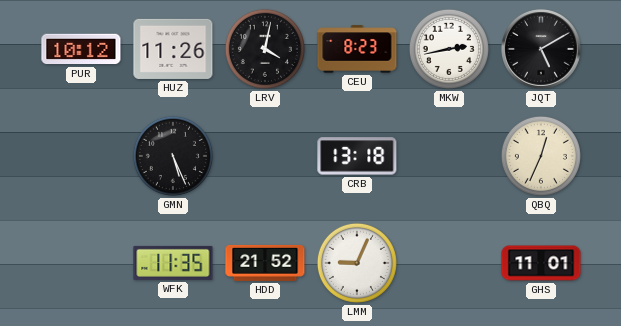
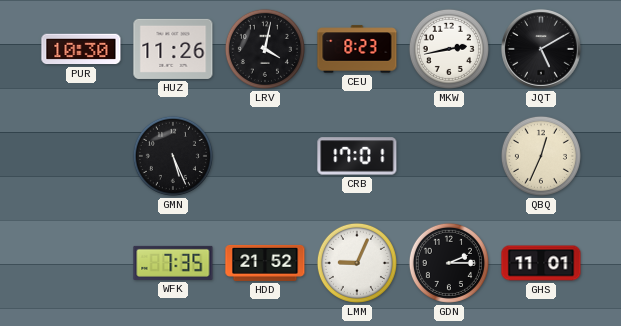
PUR: 10:12 -> 10:30 (81, 49)
CRB: 13:18 -> 17:01 (357, 156)
WFK: 11:35 -> 7:35 (173, 263)
GDN: none -> 2:15 (449, 263)
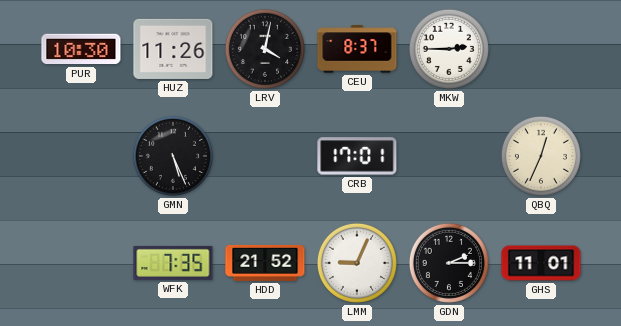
CEU: 8:23 -> 8:37 (357, 49)
MKW: 2:43 -> 2:45 (449, 49)
JQT: 5:10 -> none (542, 50)
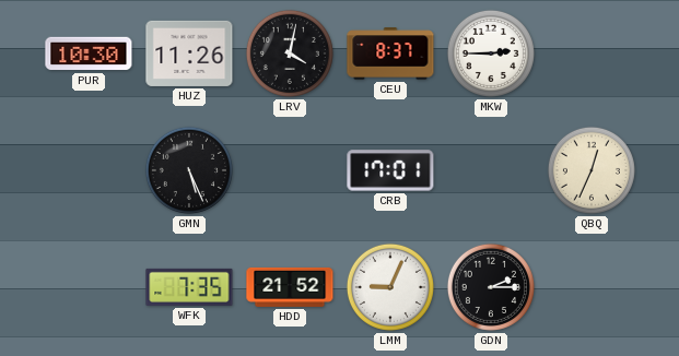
GHS: 11:01 -> none (541, 263)
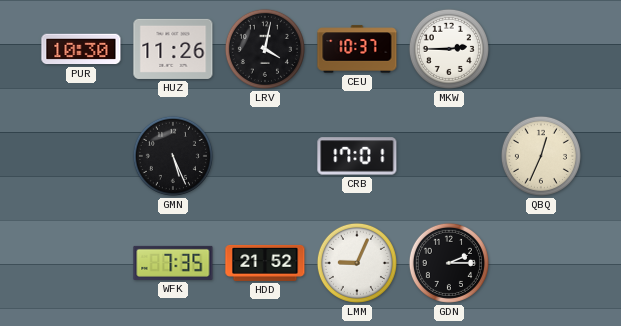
CEU: 8:37 -> 10:37 (357, 49)
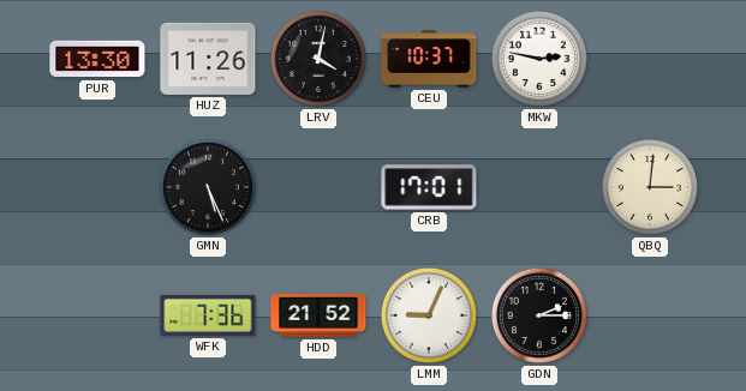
PUR: 10:30 -> 13:30 (97, 59)
MKW: 2:45 -> 2:47 (539, 59)
QBQ: 12:34 -> 3:01 (650, 187)
WFK: 7:35 -> 7:36 (208, 315)
